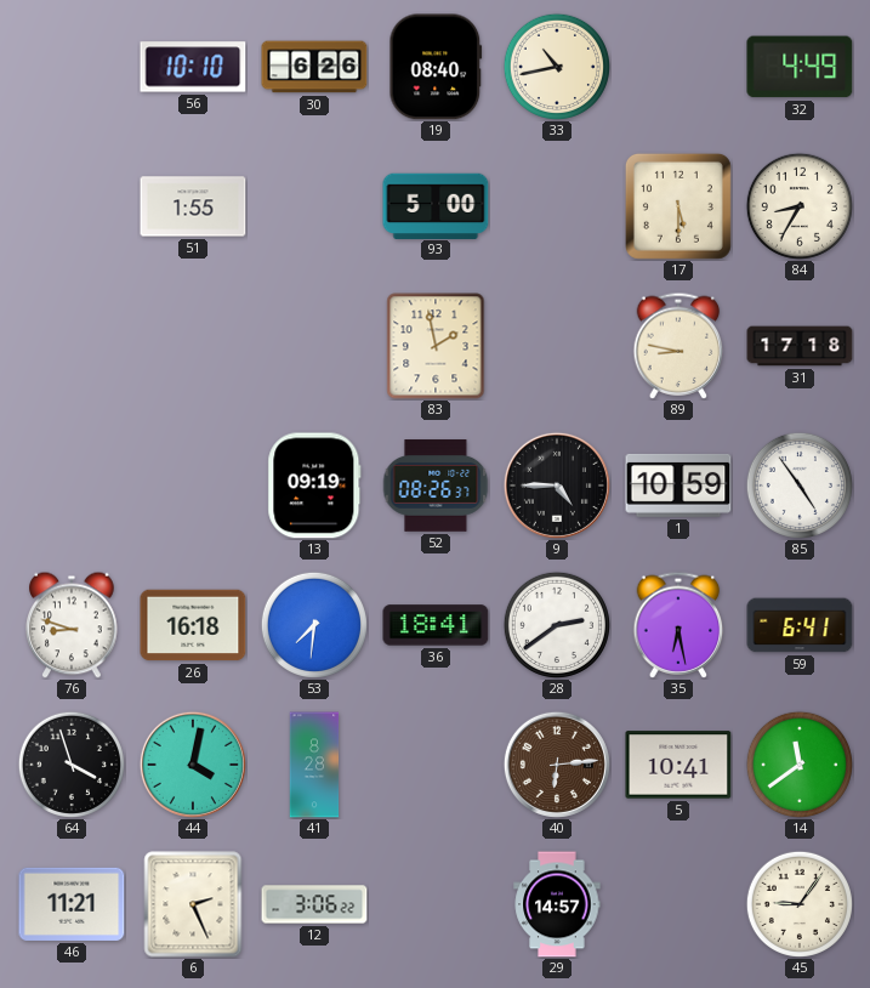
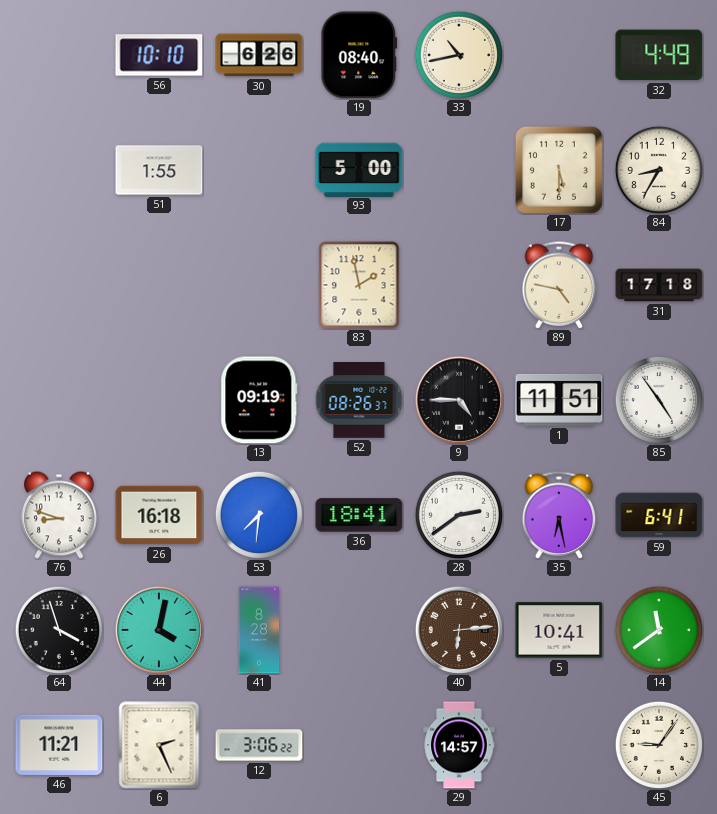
89: 8:47 -> 4:47 (559, 285)
1: 10:59 -> 11:51 (559, 400)
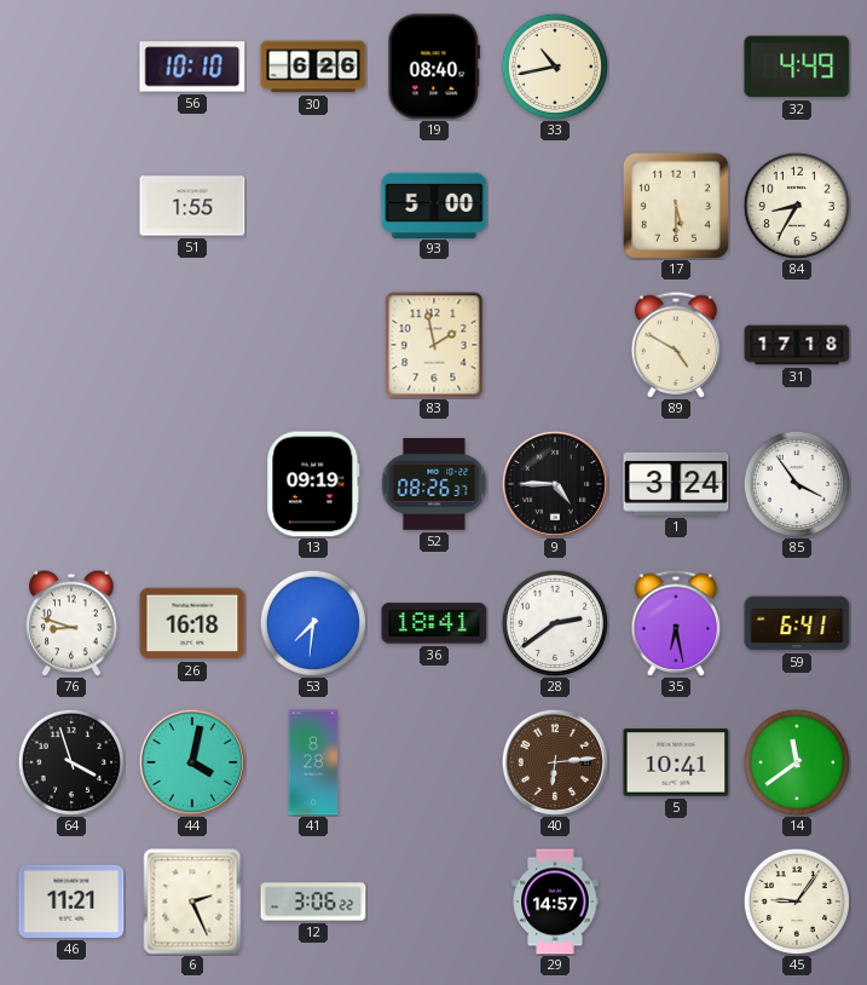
89: 4:47 -> 4:50 (676, 345)
1: 11:51 -> 3:24 (676, 484)
85: 4:54 -> 3:54 (797, 484)
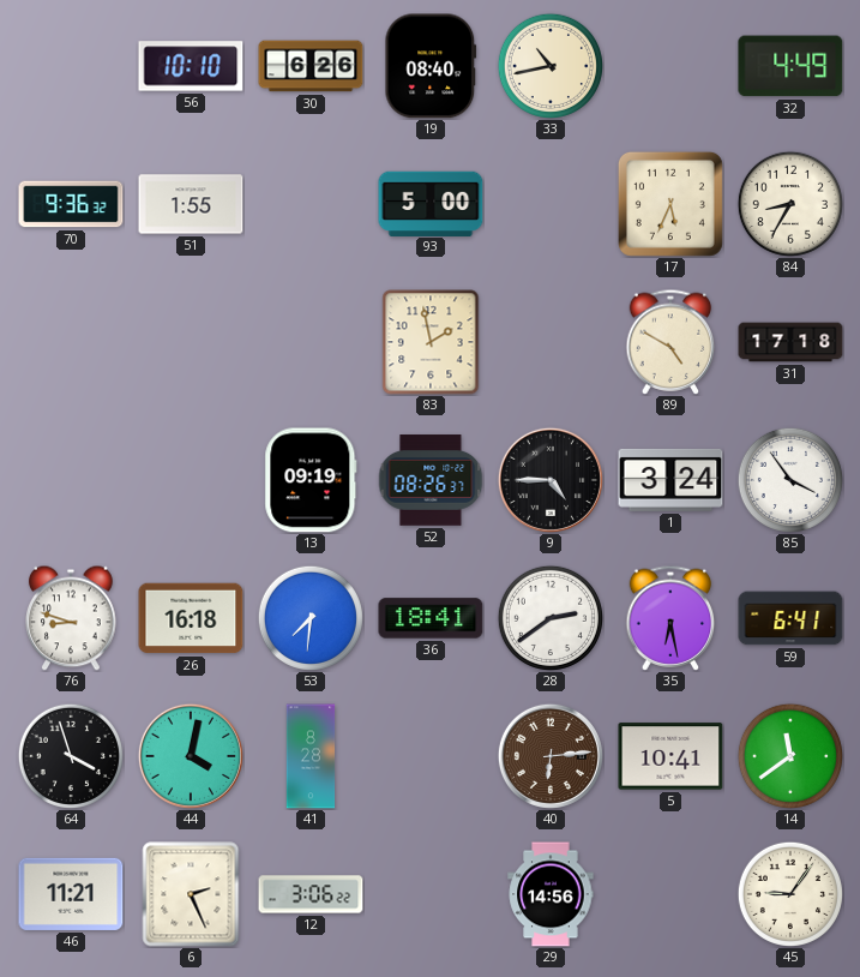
70: none -> 9:36 (71, 204)
17: 5:30 -> 5:34 (670, 204)
29: 14:57 -> 14:56 (551, 894)
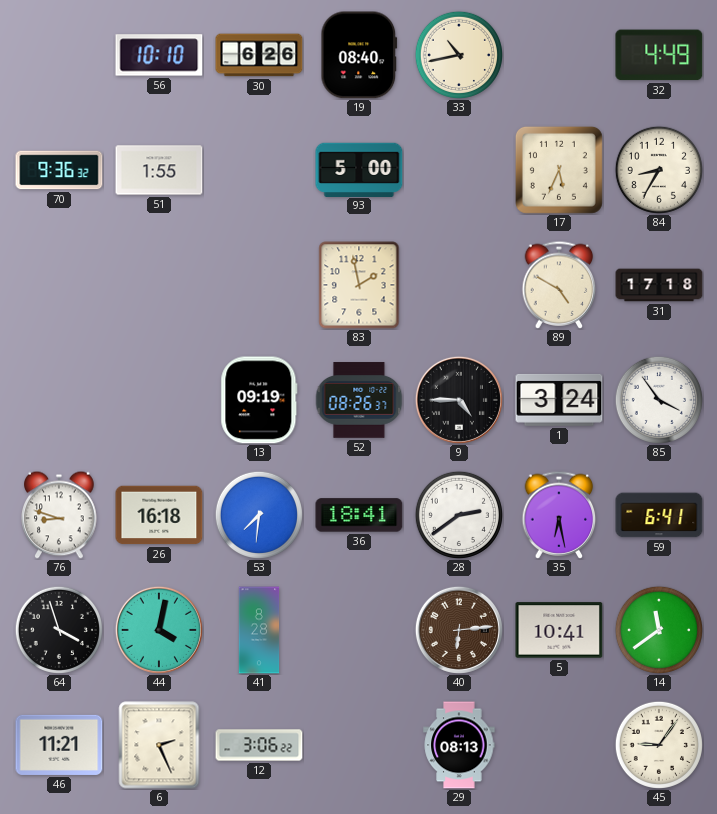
29: 14:56 -> 08:13 (459, 745)
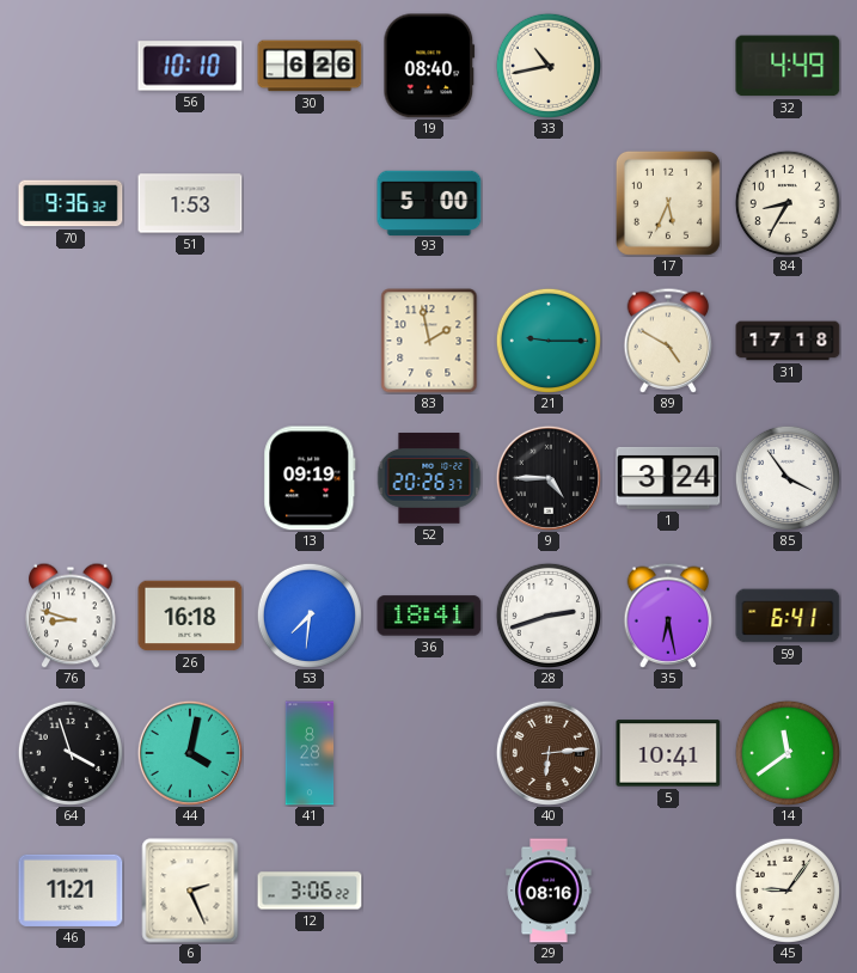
51: 1:55 -> 1:53 (190, 203)
21: none -> 9:15 (549, 341)
52: 08:26 -> 20:26 (429, 478)
28: 2:39 -> 2:42 (549, 616)
29: 08:13 -> 08:16 (549, 891)
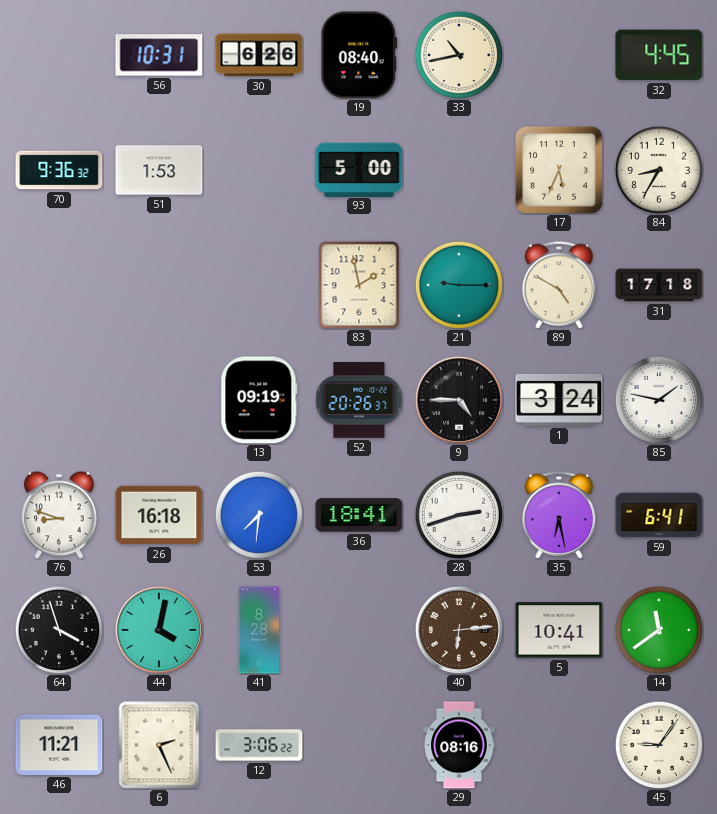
56: 10:10 -> 10:31 (159, 55)
32: 4:49 -> 4:45 (659, 55)
85: 3:54 -> 1:47 (659, 400)
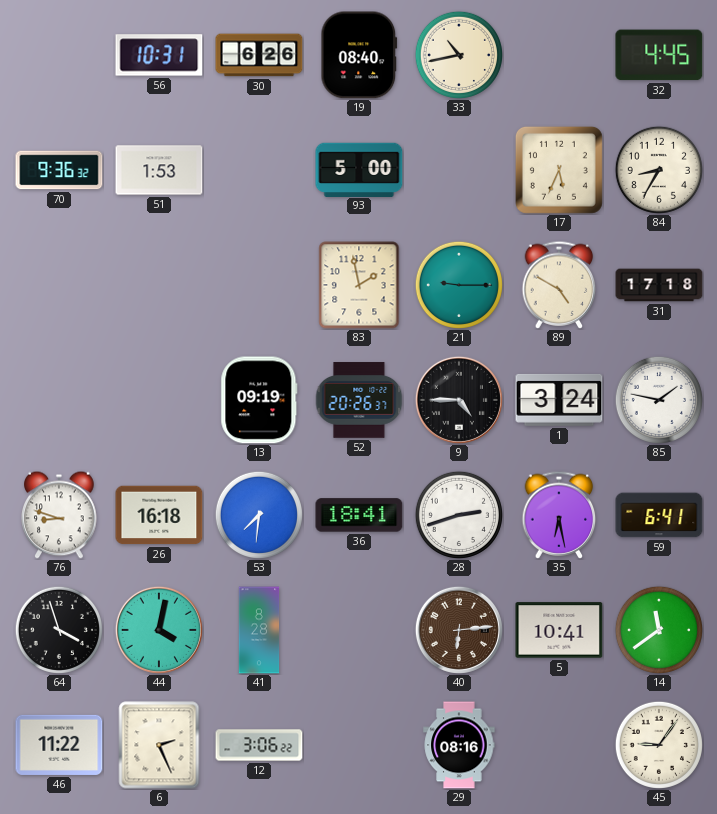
46: 11:21 -> 11:22 (59, 745)
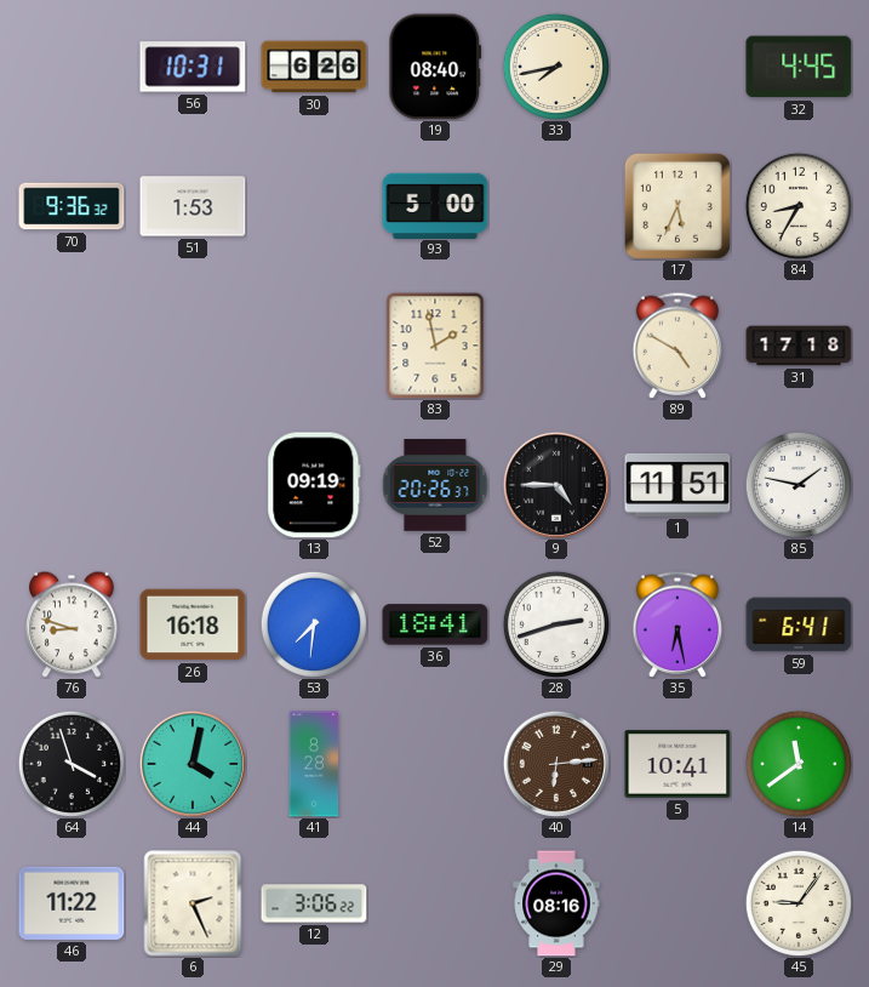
33: 10:43 -> 7:43 (556, 67)
21: 9:15 -> none (459, 285)
1: 3:24 -> 11:51 (678, 485)
